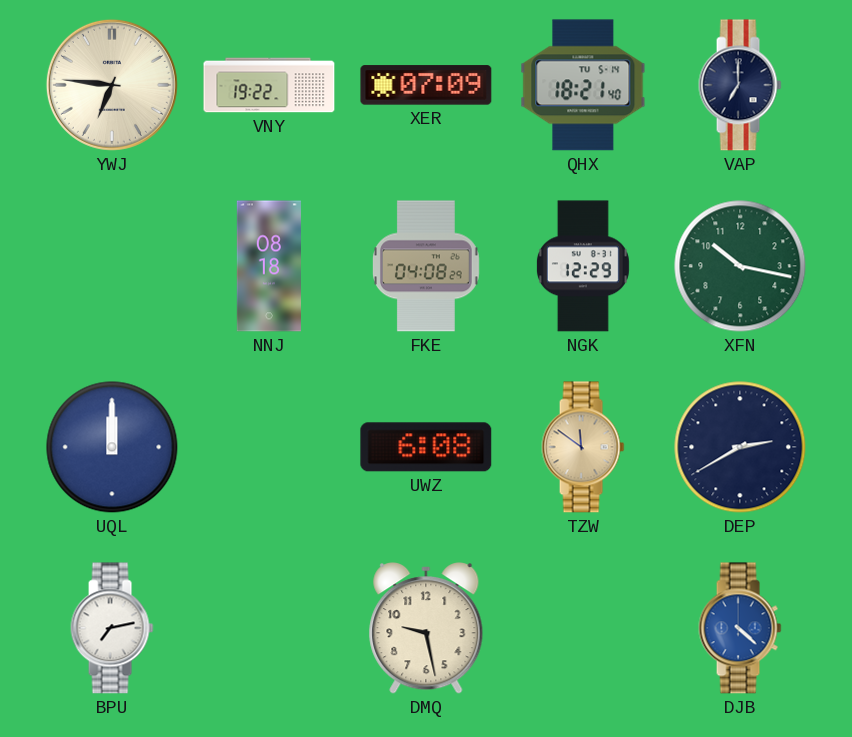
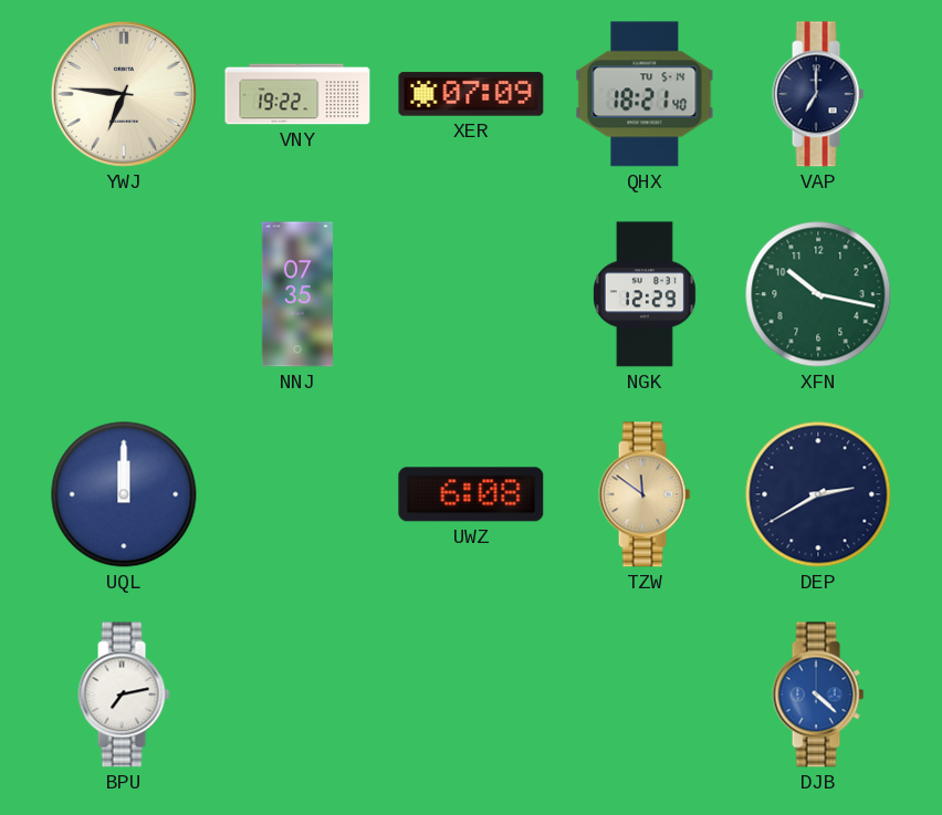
NNJ: 08:18 -> 07:35 (297, 294)
FKE: 04:08 -> none (426, 266)
DMQ: 9:28 -> none (426, 628)
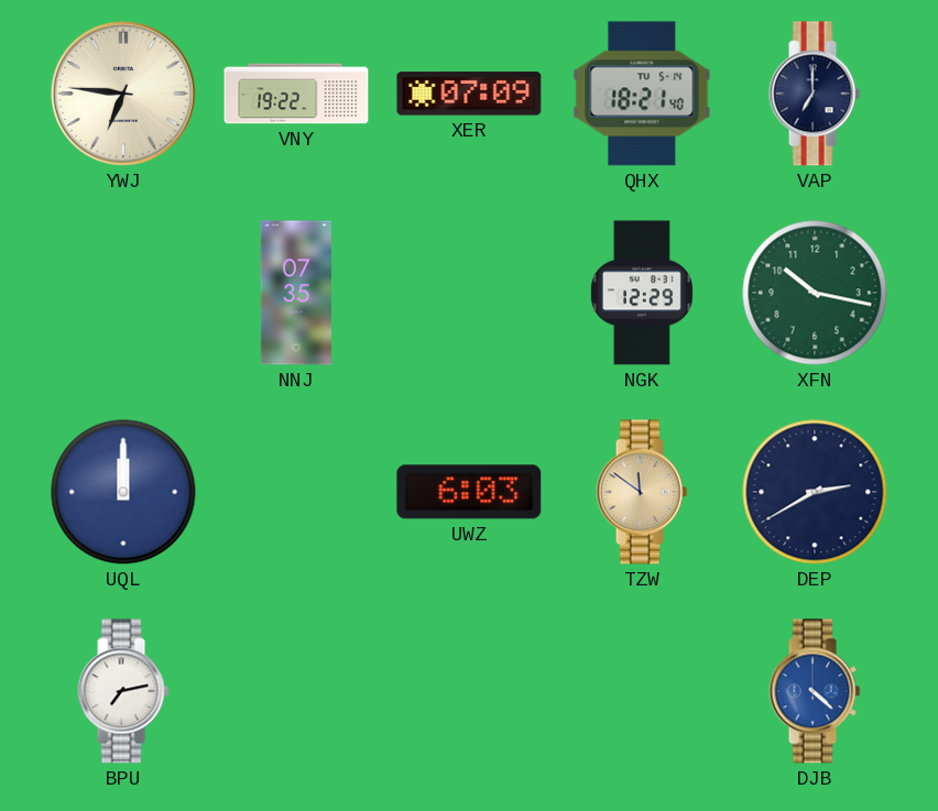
UWZ: 6:08 -> 6:03 (469, 492)
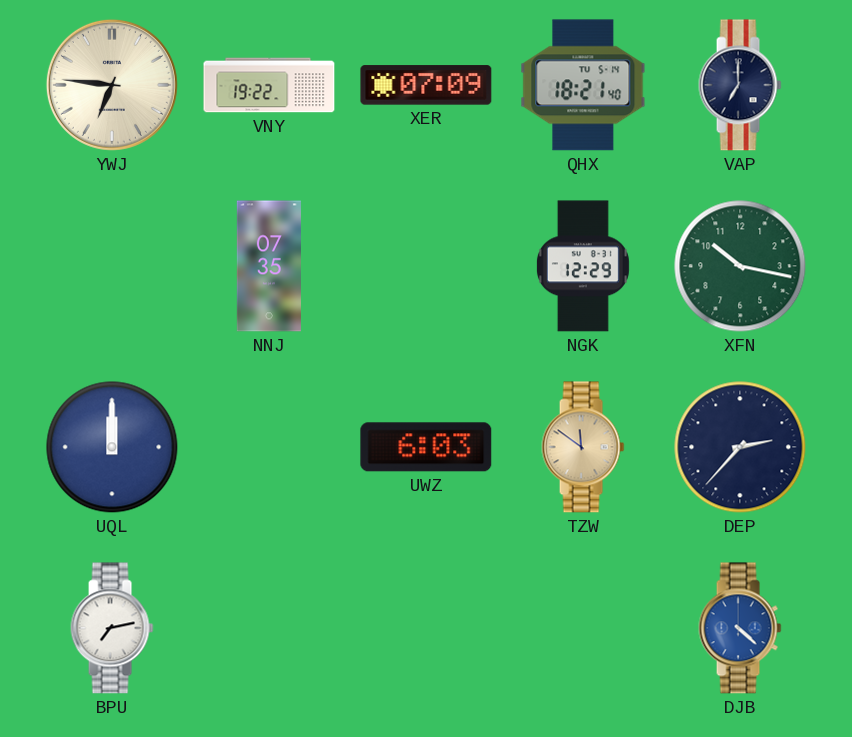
DEP: 2:40 -> 2:37 (740, 447)
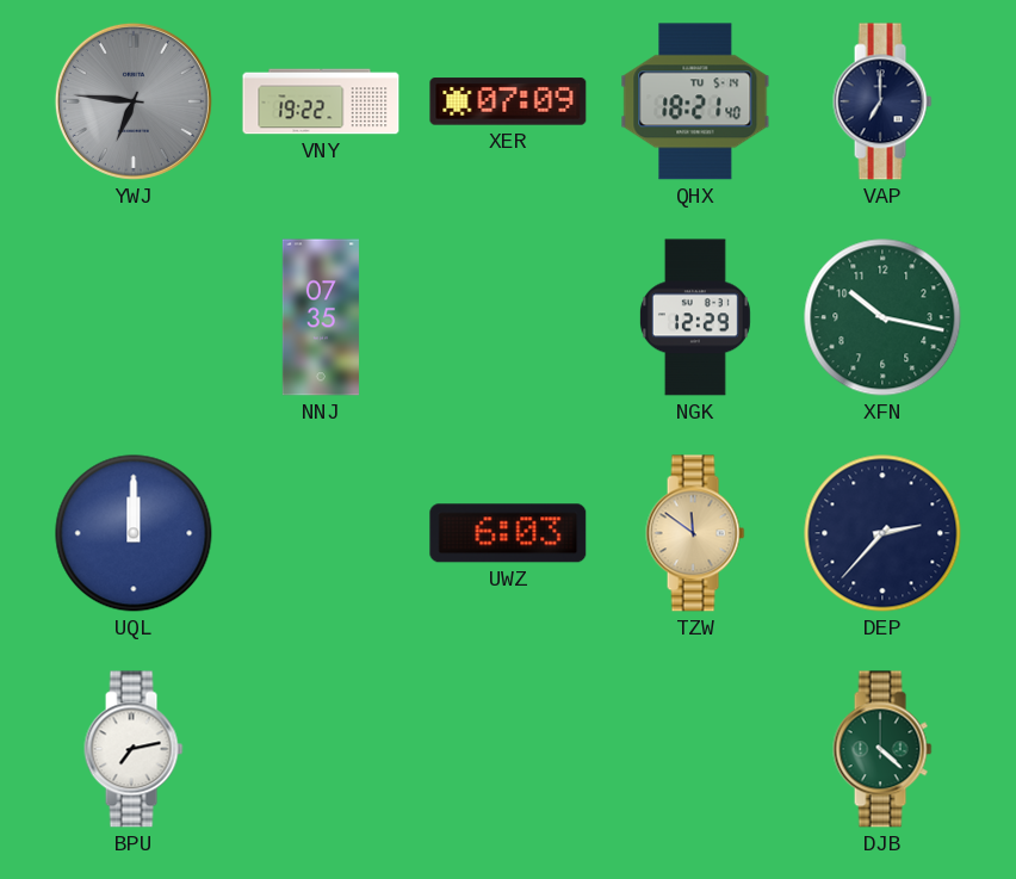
YWJ dial: cream -> grey (134, 101)
DJB dial: blue -> green (882, 749)
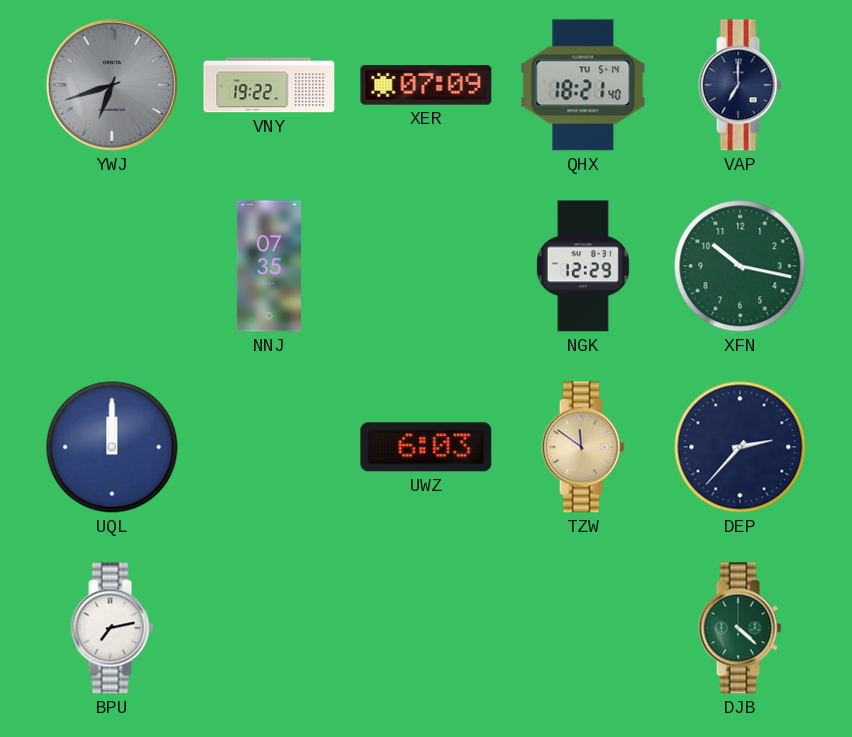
YWJ: 6:46 -> 6:42 (112, 85)
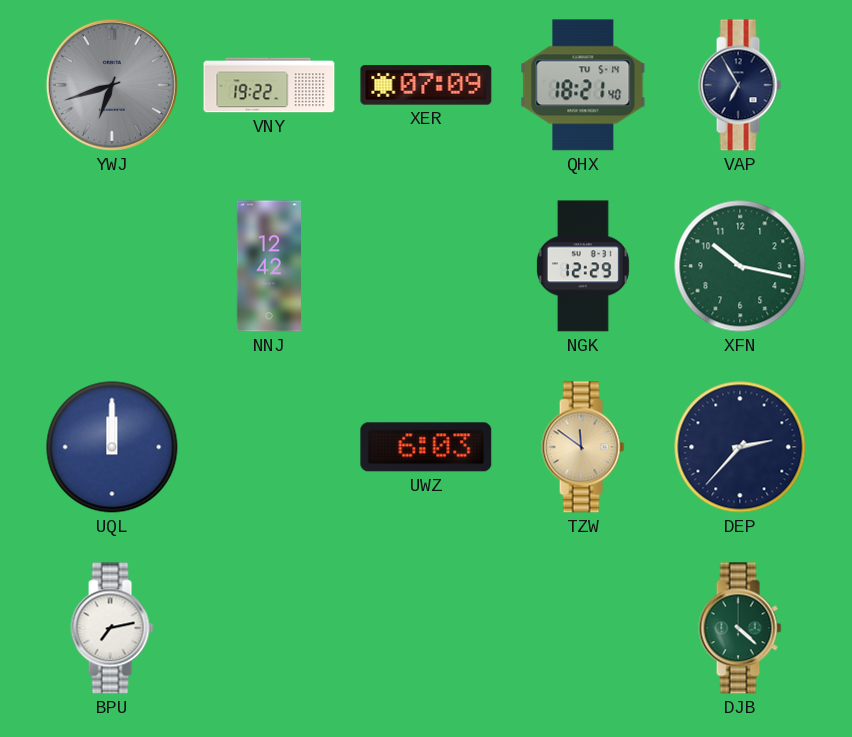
VAP: 7:00 -> 6:55 (740, 85)
NNJ: 07:35 -> 12:42 (269, 266)
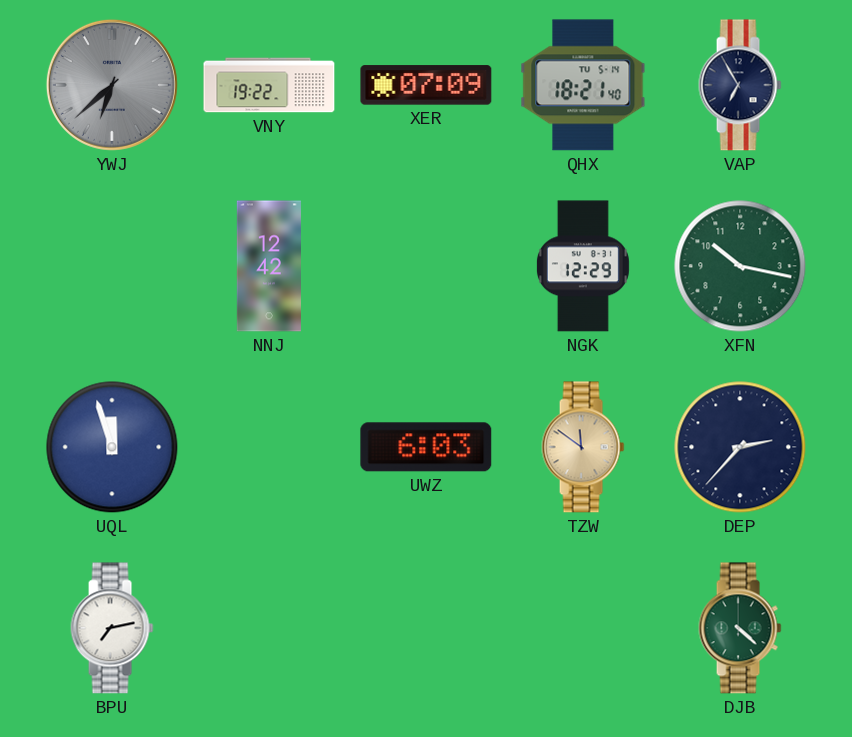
YWJ: 6:42 -> 6:38 (112, 85)
UQL: 12:00 -> 11:57 (112, 447)
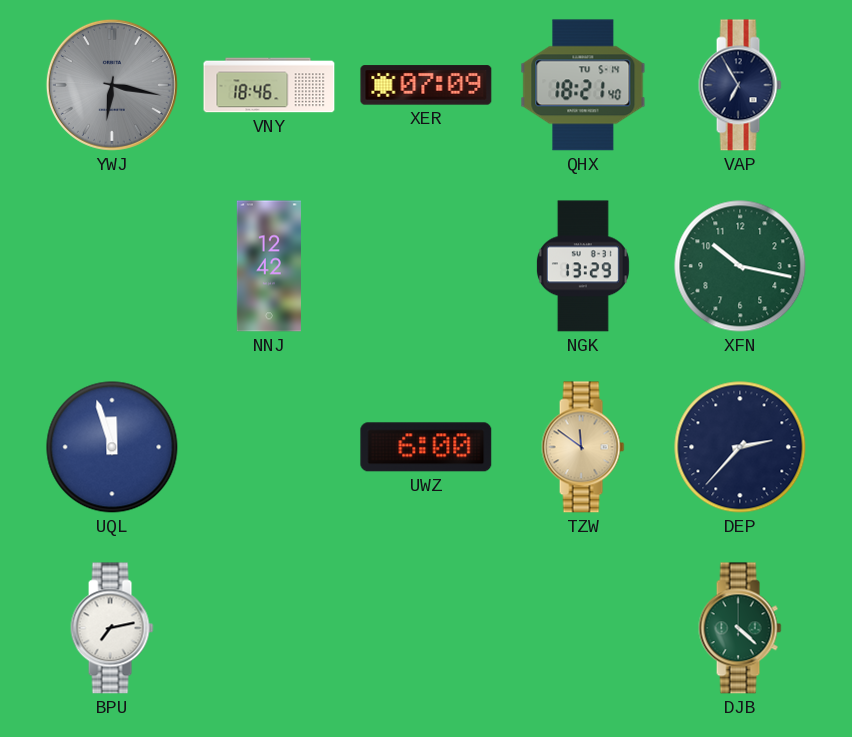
YWJ: 6:38 -> 6:17 (112, 85)
VNY: 19:22 -> 18:46 (269, 85)
NGK: 12:29 -> 13:29 (583, 266)
UWZ: 6:03 -> 6:00 (426, 447)
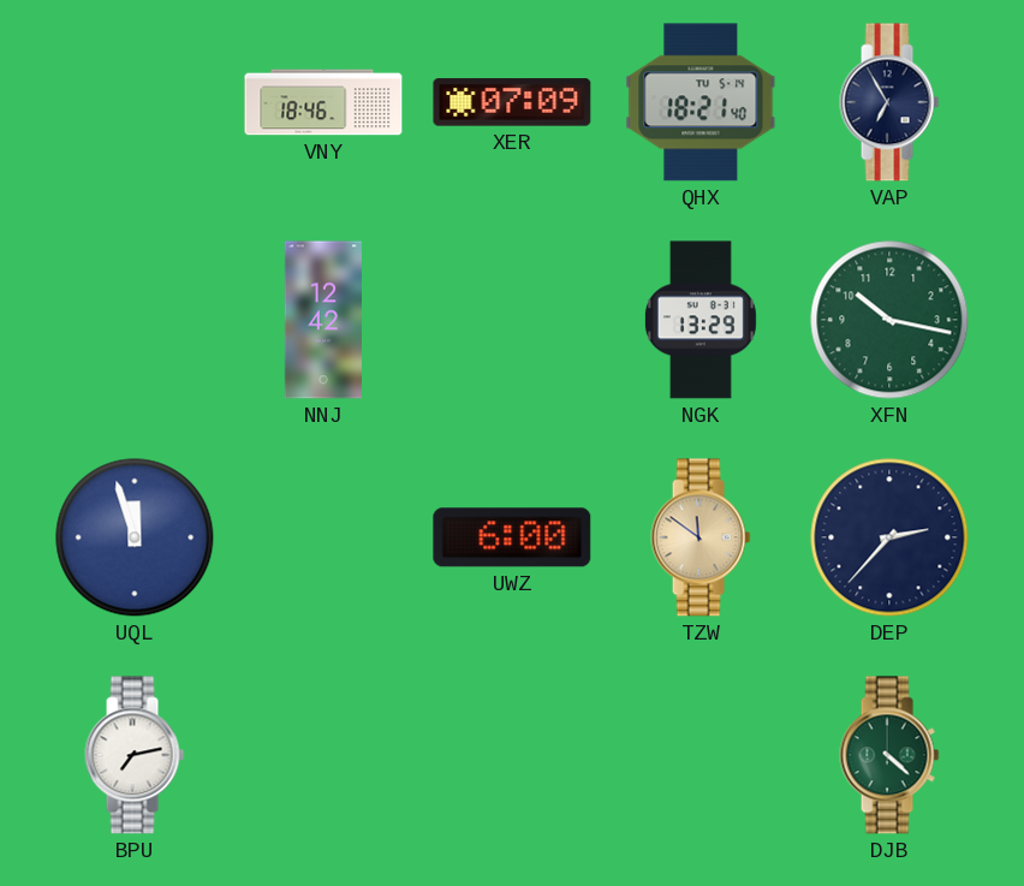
YWJ: 6:17 -> none (112, 85)
